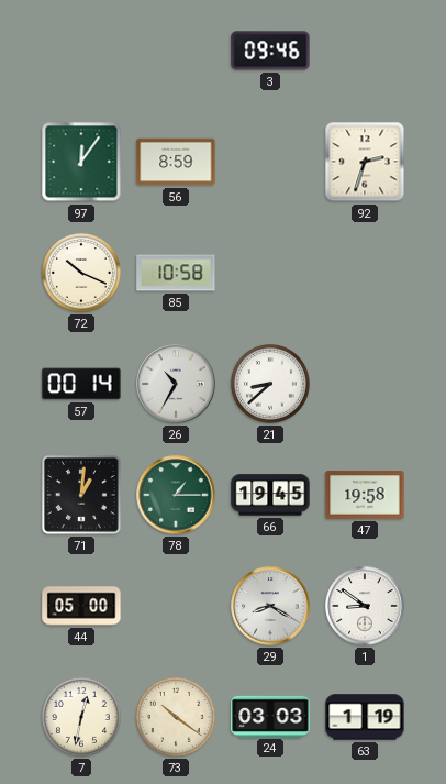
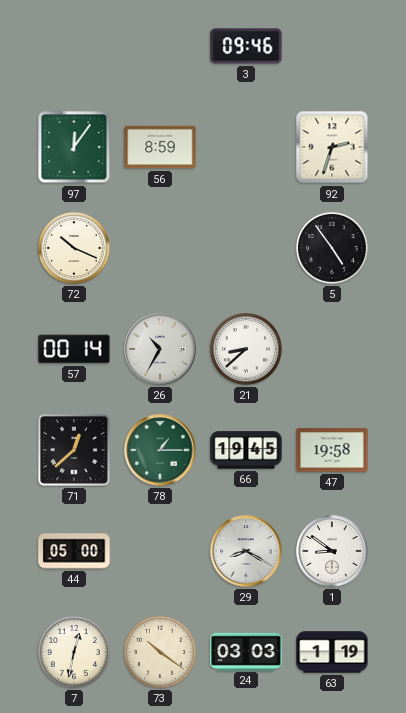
85: 10:58 -> none (176, 273)
5: none -> 4:54 (332, 248)
71: 1:01 -> 12:38 (74, 450)
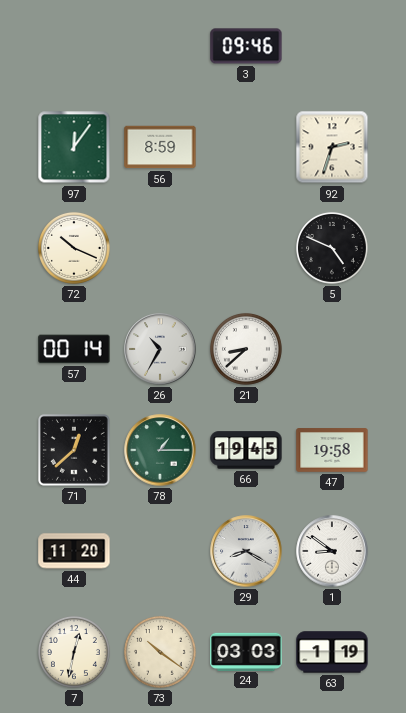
5: 4:54 -> 4:49 (332, 248)
44: 05:00 -> 11:20 (74, 551)
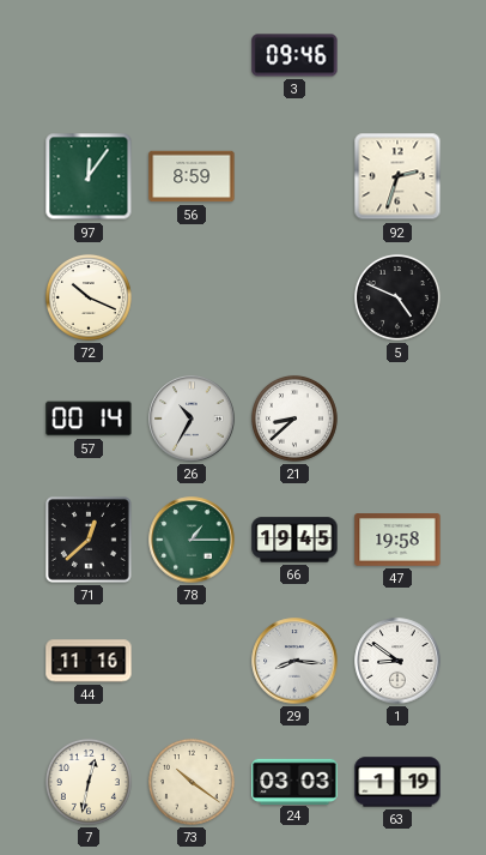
44: 11:20 -> 11:16 (89, 661)
29: 8:20 -> 8:16 (294, 661)
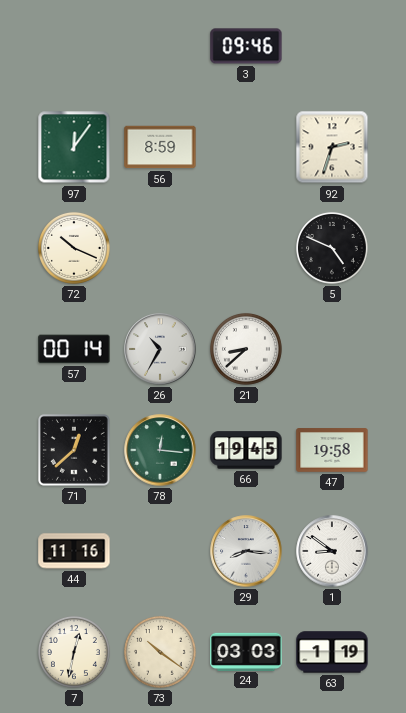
78: 1:15 -> 12:16 (160, 450)
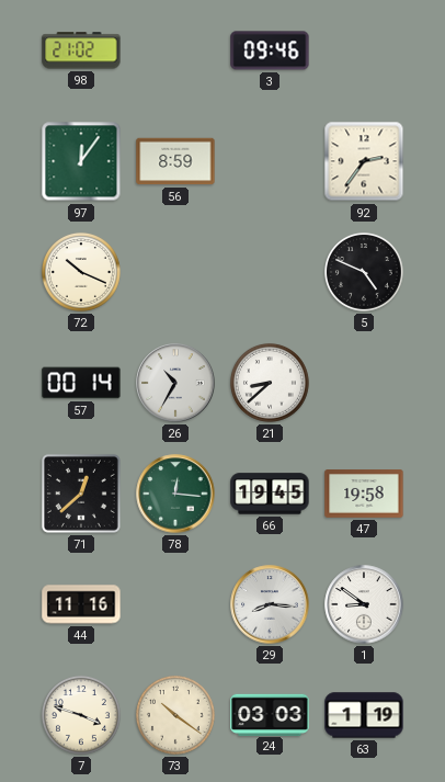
98: none -> 21:02 (81, 50)
92: 2:33 -> 2:36 (364, 161)
7: 12:32 -> 3:48 (81, 715)
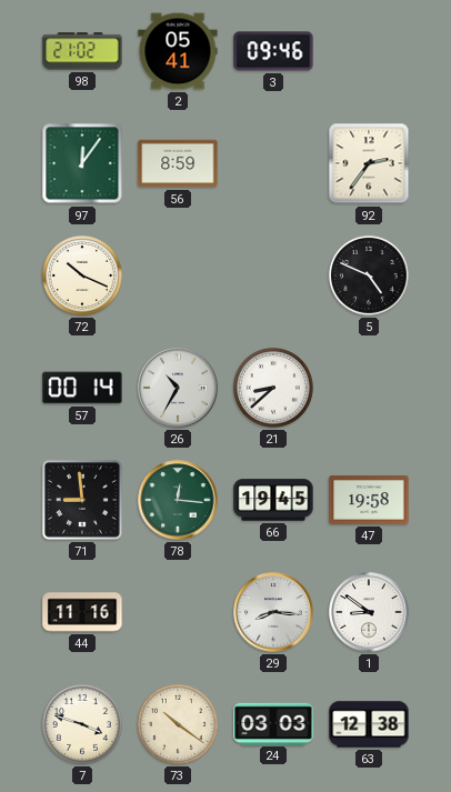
2: none -> 05:41 (178, 51)
71: 12:38 -> 8:59 (82, 500)
63: 1:19 -> 12:38 (369, 724)
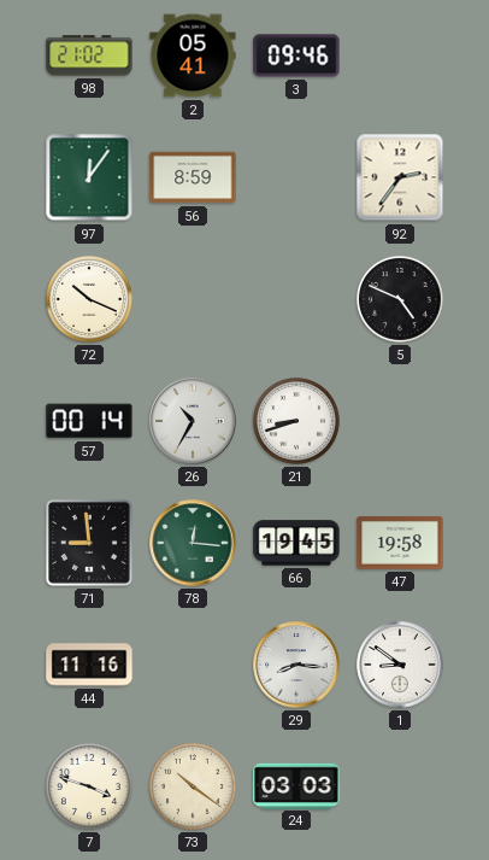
21: 8:38 -> 8:42 (296, 421)
63: 12:38 -> none (369, 724)
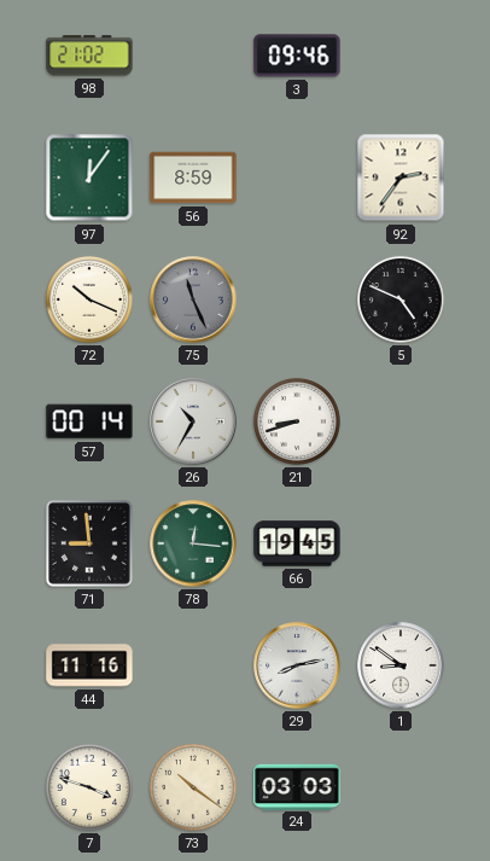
2: 05:41 -> none (193, 55)
75: none -> 11:26 (193, 299)
47: 19:58 -> none (400, 543)
29: 8:16 -> 8:13 (297, 665)
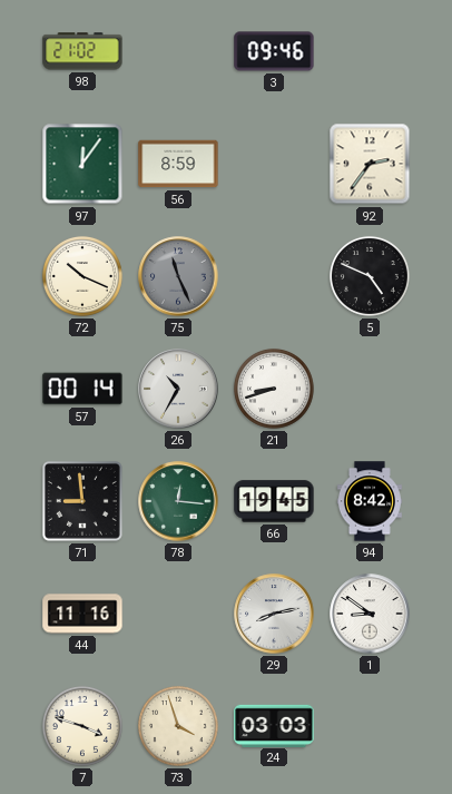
94: none -> 8:42 (370, 501)
73: 10:21 -> 3:57 (178, 726)
